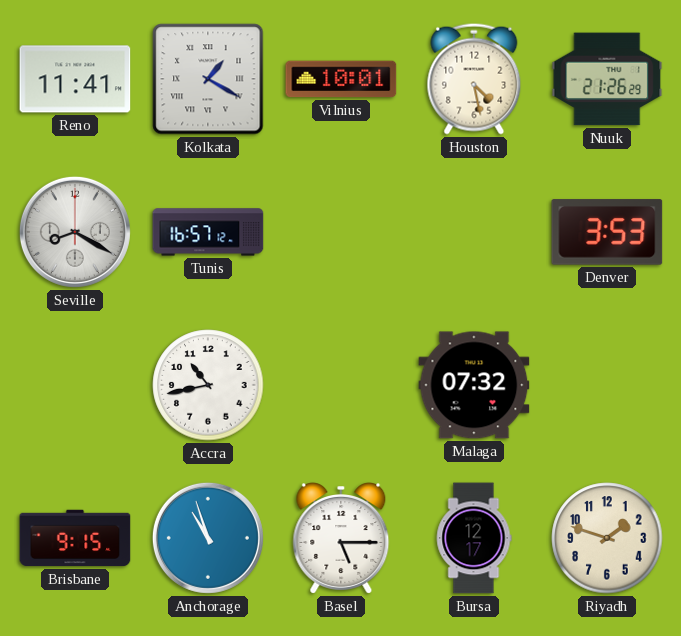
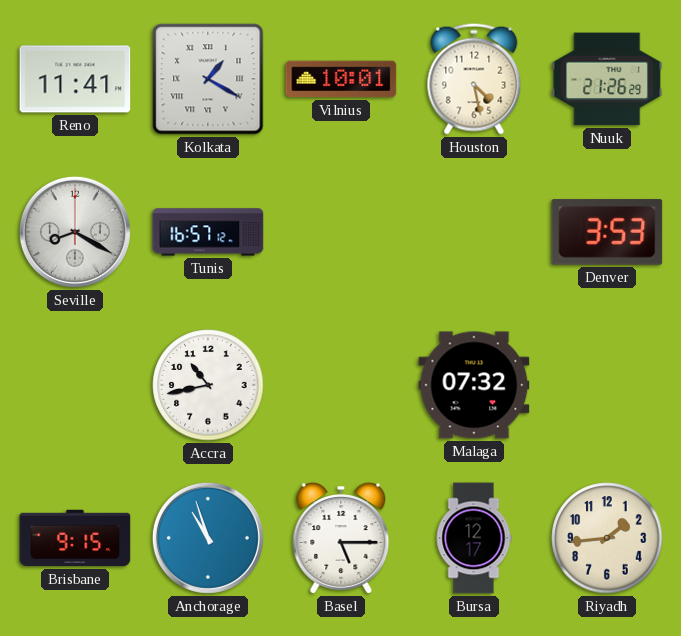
Riyadh: 1:48 -> 1:44 (607, 538)
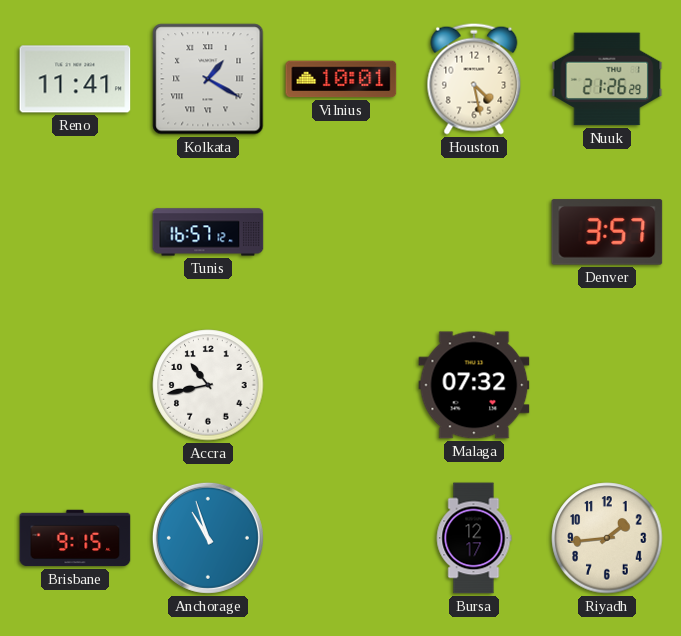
Seville: 8:20 -> none (75, 232)
Denver: 3:53 -> 3:57 (607, 232)
Basel: 5:15 -> none (341, 538)
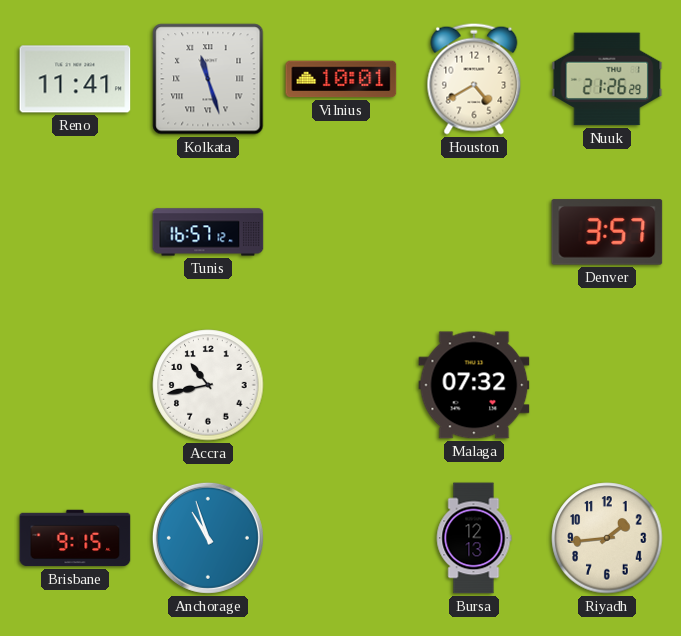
Kolkata: 1:20 -> 11:27 (208, 79)
Houston: 4:28 -> 4:40 (474, 79)
Bursa: 12:17 -> 12:13 (474, 538)
